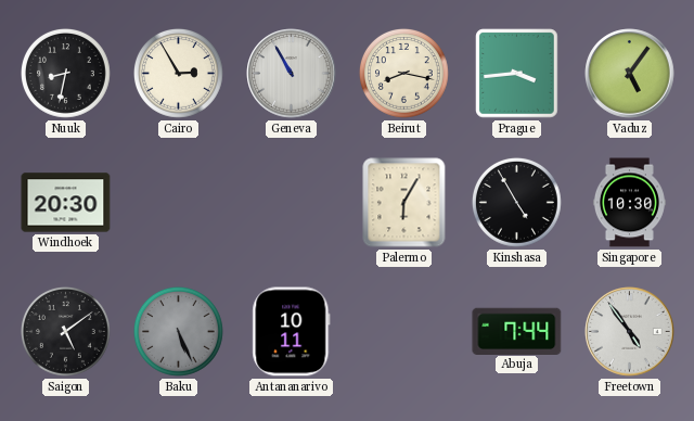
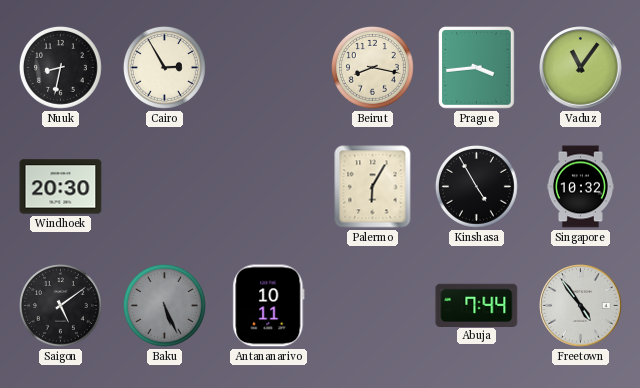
Geneva: 10:55 -> none (292, 74)
Vaduz: 5:06 -> 11:06 (581, 68)
Singapore: 10:30 -> 10:32 (580, 187)
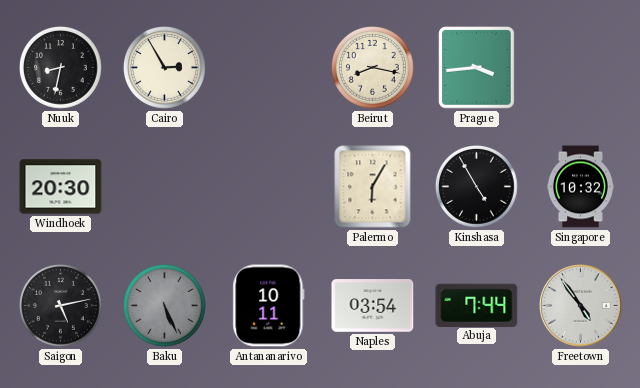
Vaduz: 11:06 -> none (581, 68)
Saigon: 5:09 -> 5:13 (60, 305)
Naples: none -> 03:54 (373, 306)
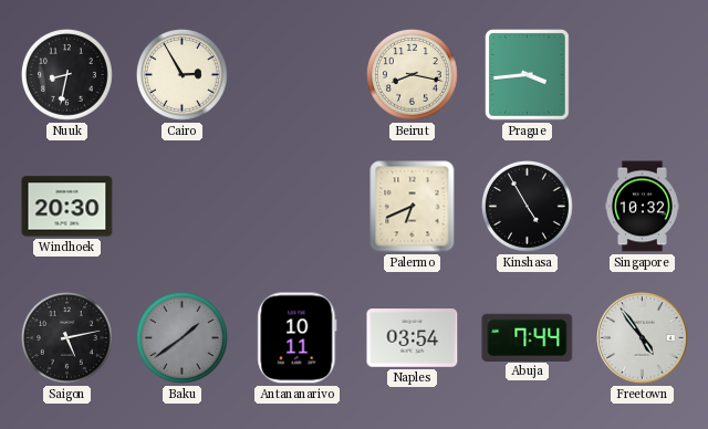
Palermo: 6:05 -> 6:41 (413, 207)
Baku: 5:26 -> 1:39 (181, 337)
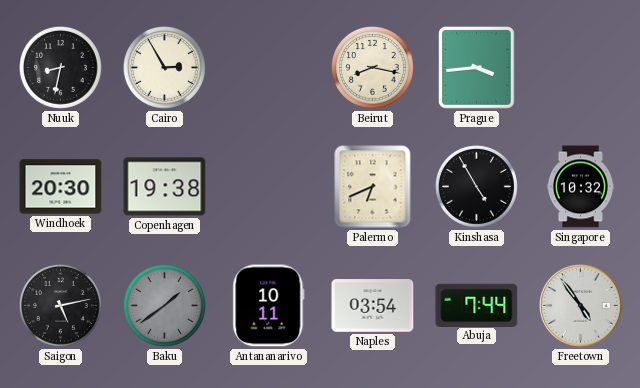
Copenhagen: none -> 19:38 (165, 187)
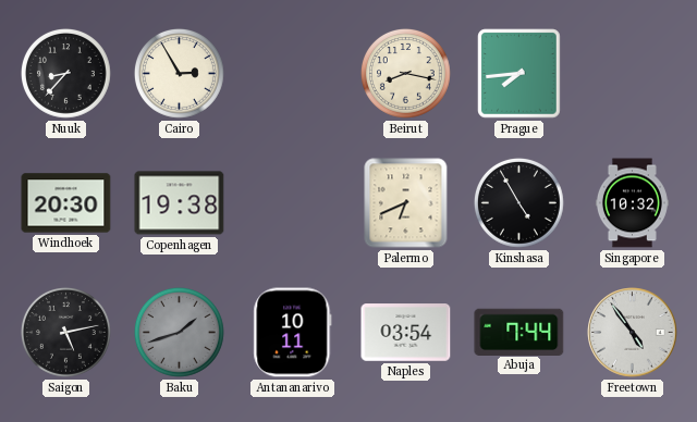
Nuuk: 8:32 -> 8:37 (65, 73)
Prague: 3:44 -> 7:44 (519, 74)
Baku: 1:39 -> 1:42 (179, 332)
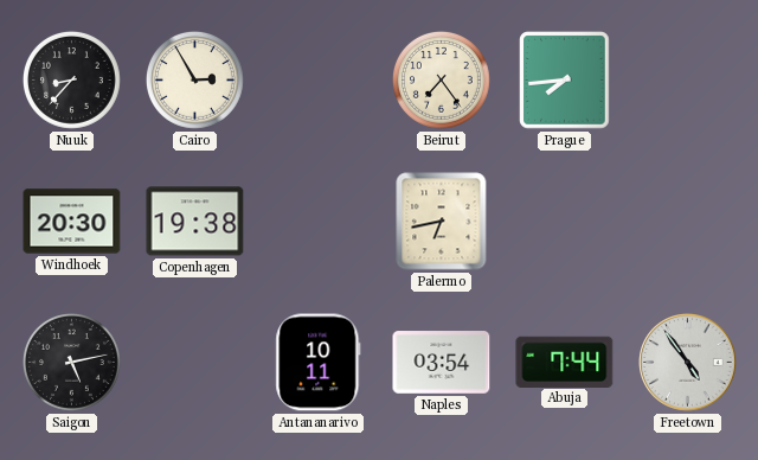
Beirut: 8:17 -> 7:24 (441, 79)
Palermo: 6:41 -> 6:43 (442, 222)
Kinshasa: 4:55 -> none (518, 202)
Singapore: 10:32 -> none (632, 203)
Baku: 1:42 -> none (179, 332)
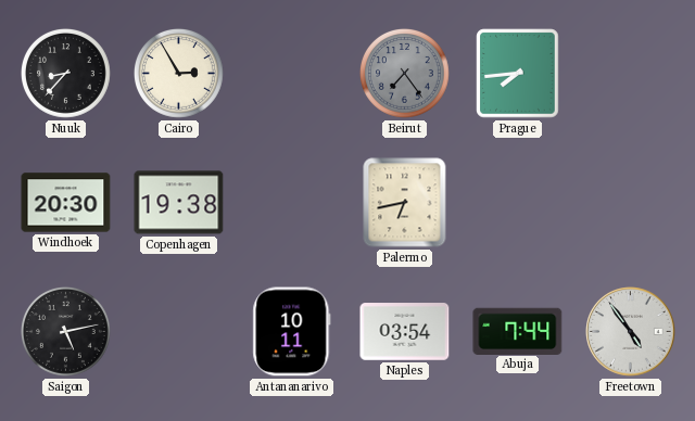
Beirut dial: cream -> grey (404, 73)
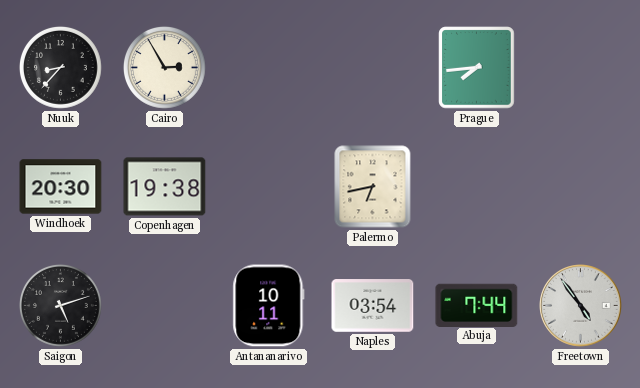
Beirut: 7:24 -> none (404, 73)
Saigon: 5:13 -> 5:12 (60, 305)
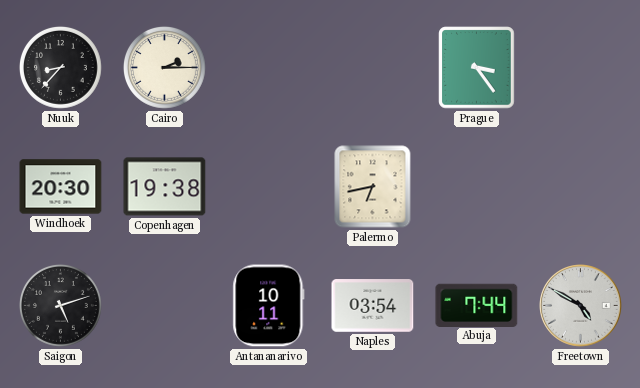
Cairo: 2:55 -> 2:15 (164, 67)
Prague: 7:44 -> 3:24 (477, 68)
Freetown: 4:54 -> 4:50 (581, 306)
